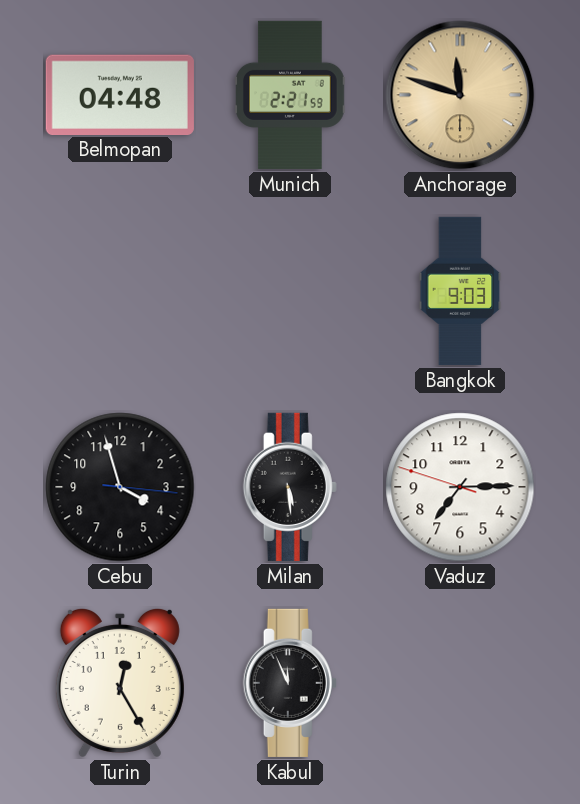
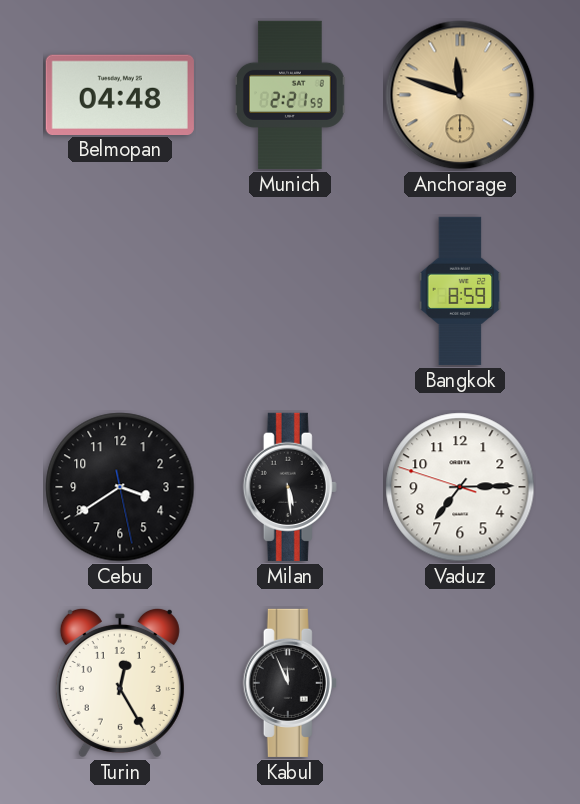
Bangkok: 9:03 -> 8:59 (460, 291)
Cebu: 3:57 -> 3:39 (120, 487)
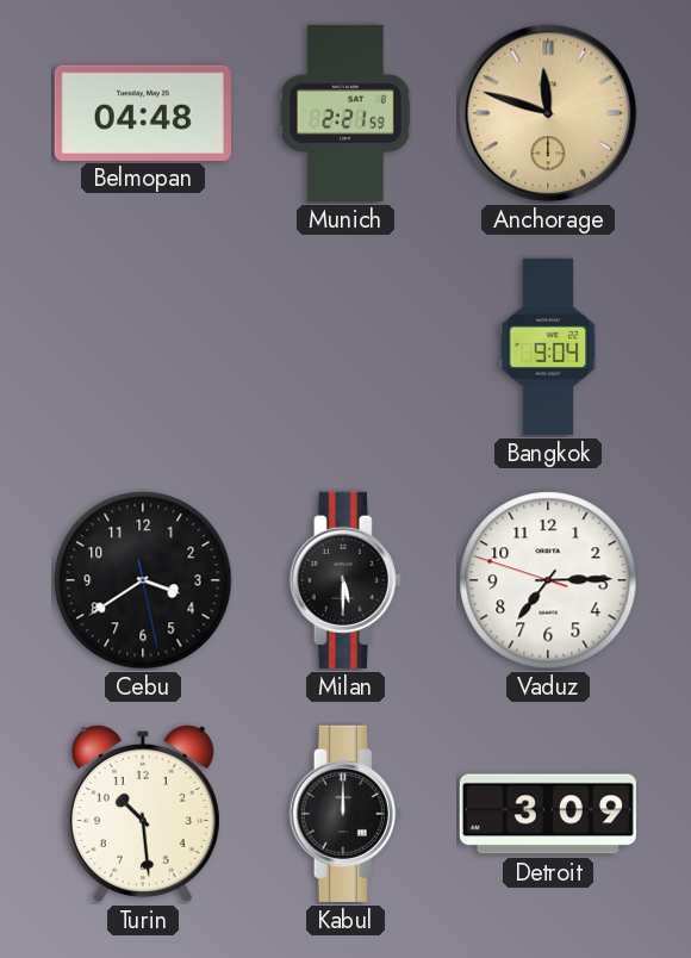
Bangkok: 8:59 -> 9:04 (548, 347)
Milan: 5:29 -> 5:30 (345, 580)
Turin: 12:25 -> 10:29 (143, 813)
Kabul: 11:56 -> 12:00 (345, 814)
Detroit: none -> 3:09 (548, 814)
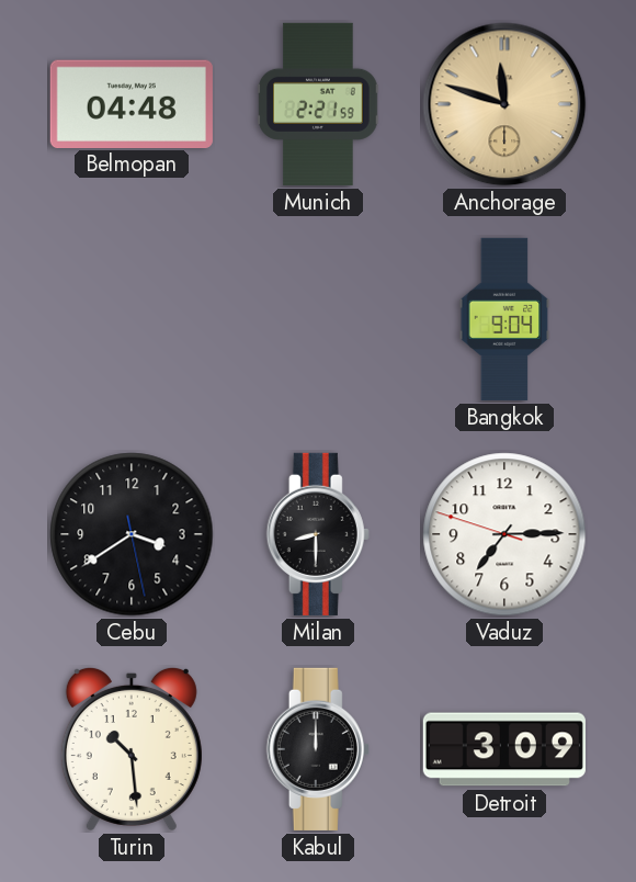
Milan: 5:30 -> 8:30 (318, 534)
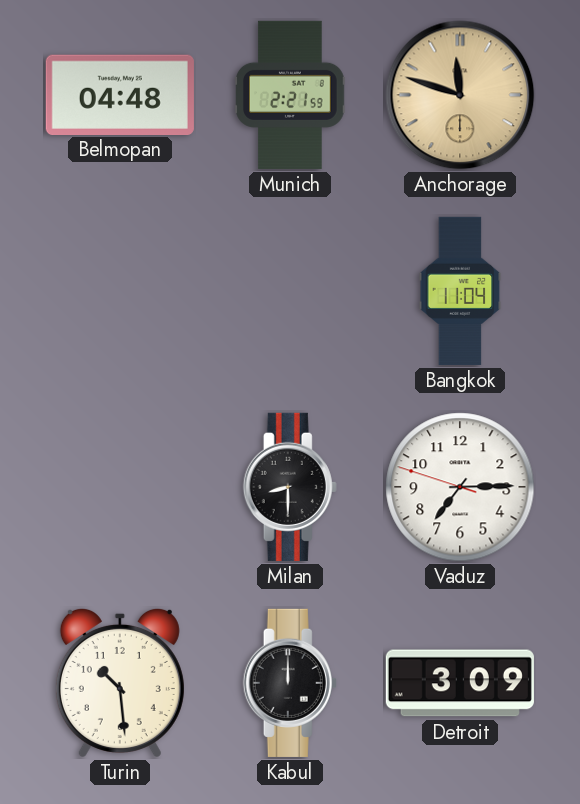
Bangkok: 9:04 -> 11:04 (460, 291)
Cebu: 3:39 -> none (132, 534)
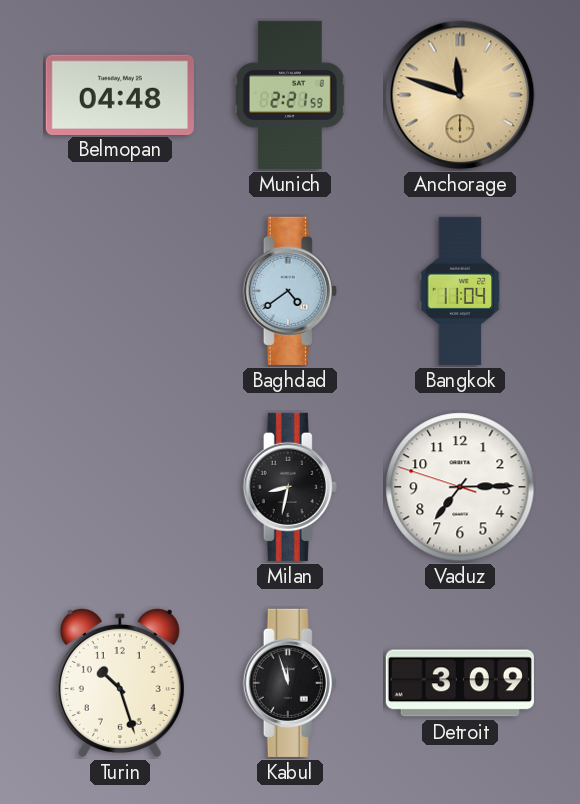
Baghdad: none -> 4:39 (290, 291)
Milan: 8:30 -> 8:32 (290, 487)
Turin: 10:29 -> 10:27 (120, 682)
Kabul: 12:00 -> 11:57 (290, 683)
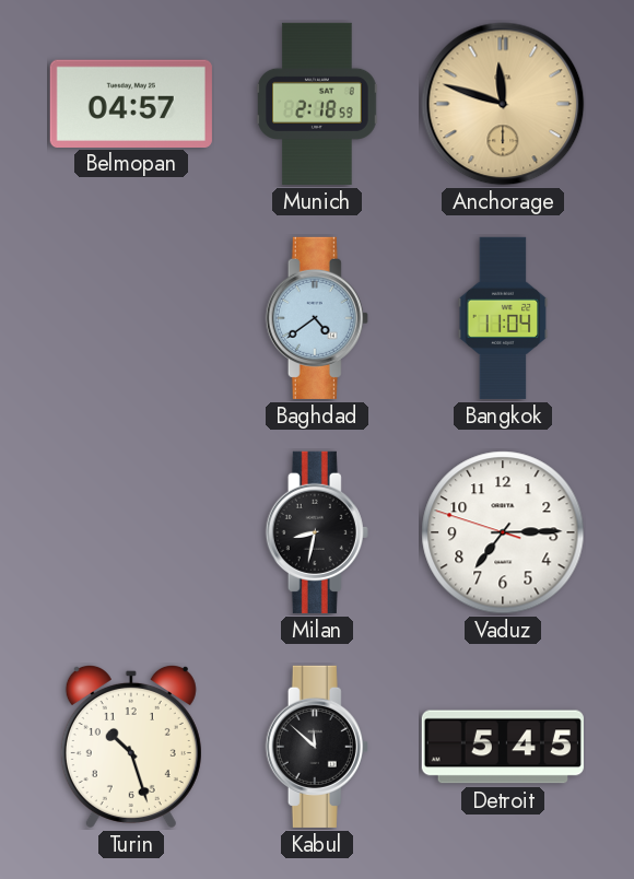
Belmopan: 04:48 -> 04:57 (131, 103)
Munich: 2:21 -> 2:18 (317, 104)
Kabul: 11:57 -> 11:52 (317, 747)
Detroit: 3:09 -> 5:45 (503, 747)
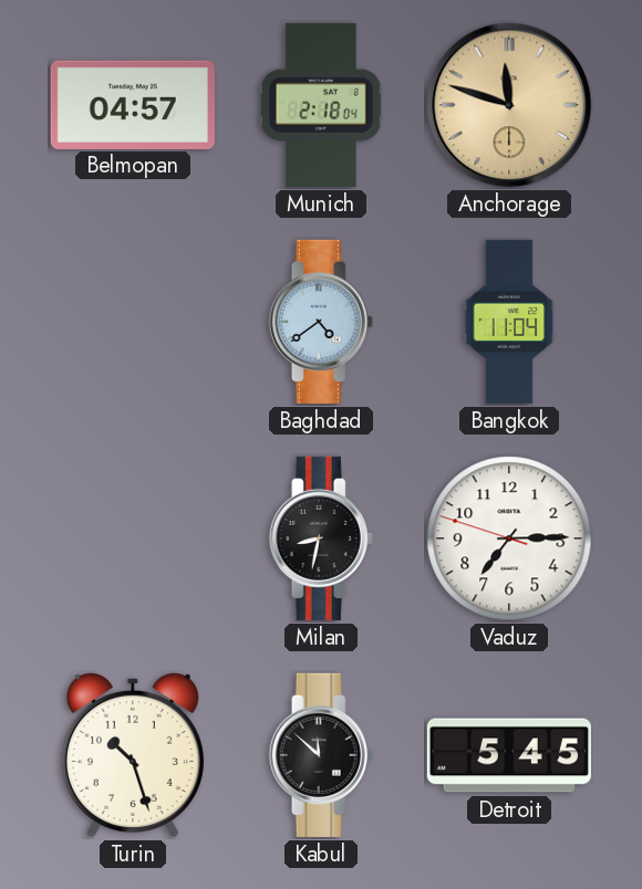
Munich: 2:18:59 -> 2:18:04 (321, 105)
